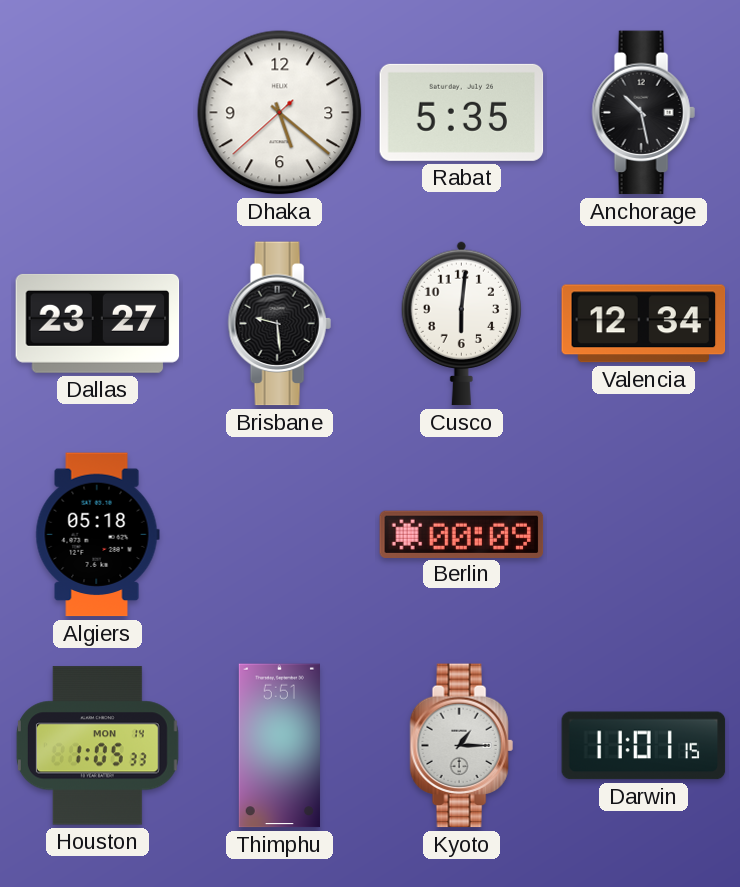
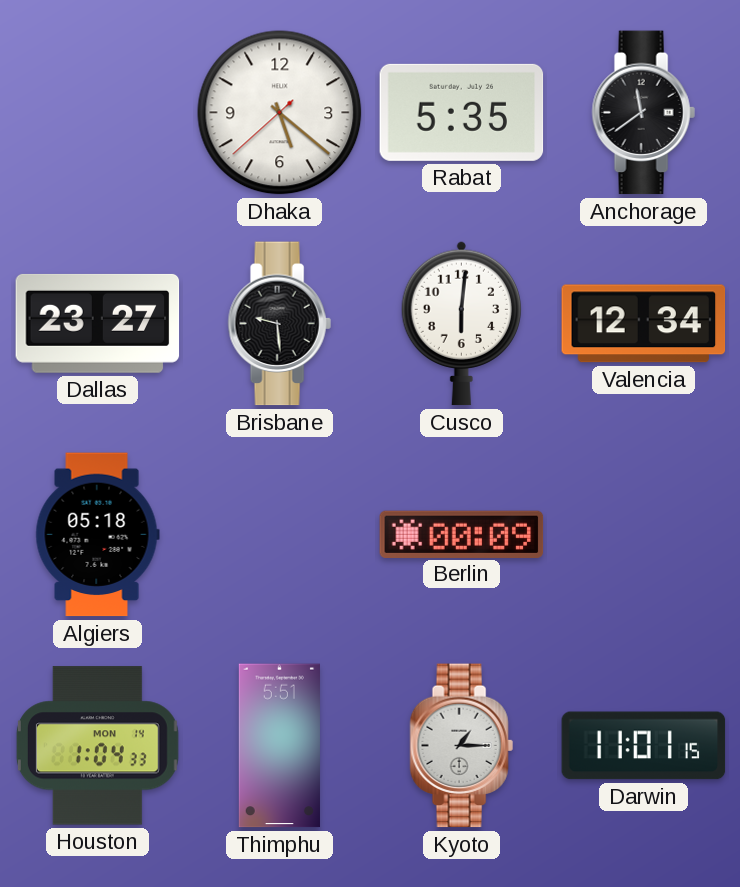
Anchorage: 10:28 -> 11:39 (643, 113)
Houston: 1:05 -> 1:04 (97, 746)
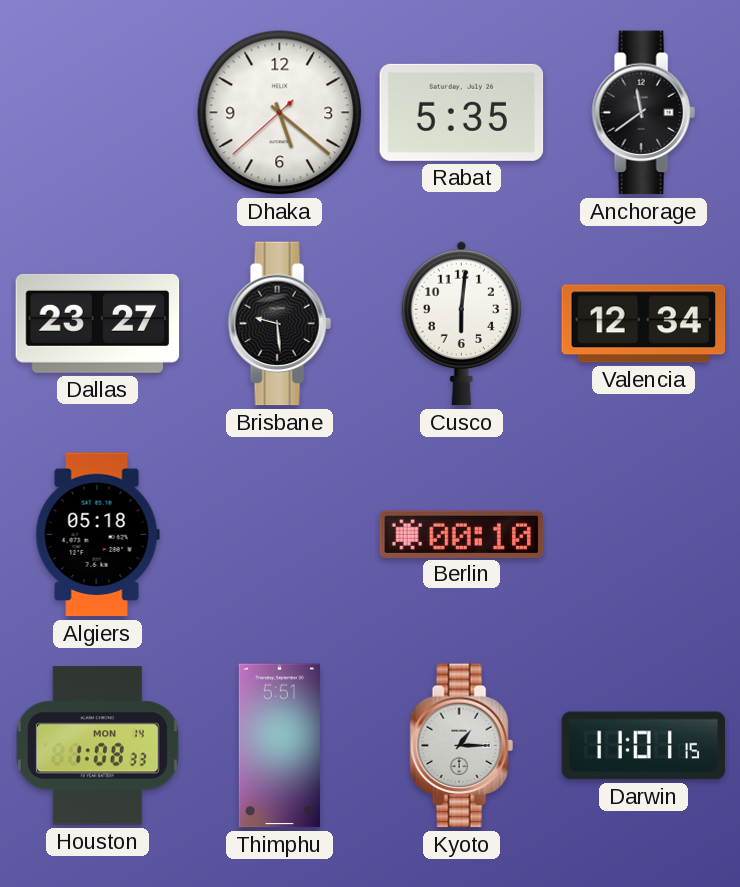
Berlin: 00:09 -> 00:10 (462, 534)
Houston: 1:04 -> 1:08 (97, 746)
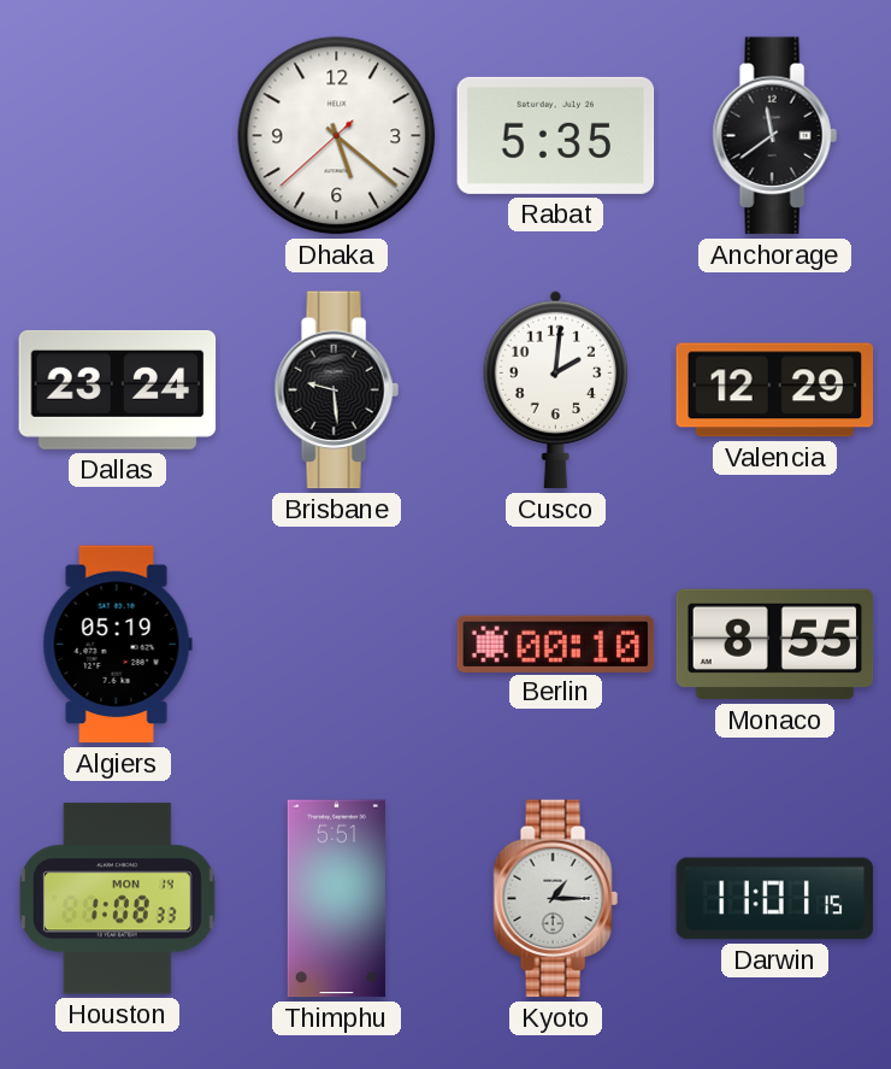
Dallas: 23:27 -> 23:24 (118, 389)
Cusco: 6:01 -> 2:01 (555, 389)
Valencia: 12:34 -> 12:29 (775, 390)
Algiers: 05:18 -> 05:19 (117, 645)
Monaco: none -> 8:55 (775, 645)
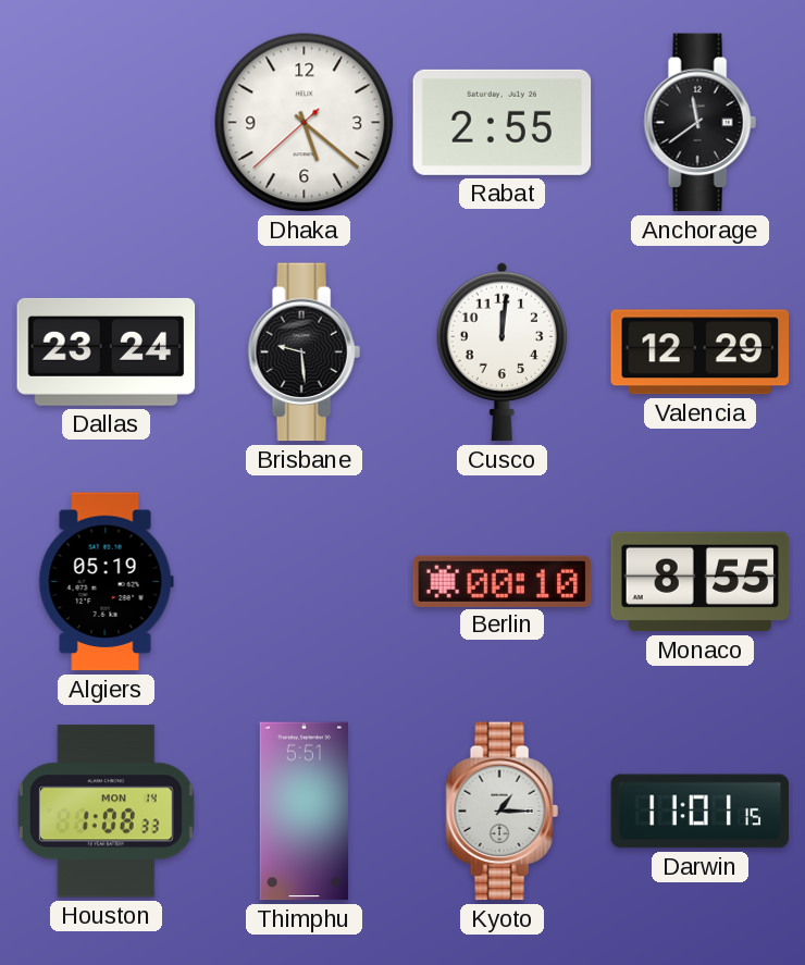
Rabat: 5:35 -> 2:55 (503, 122)
Cusco: 2:01 -> 12:01 (501, 351)
